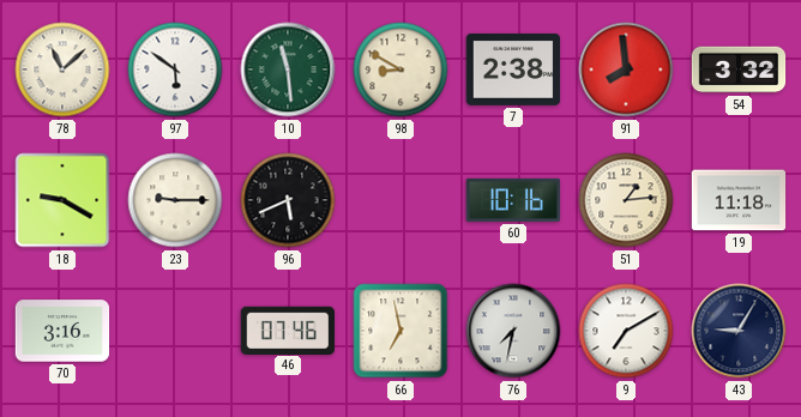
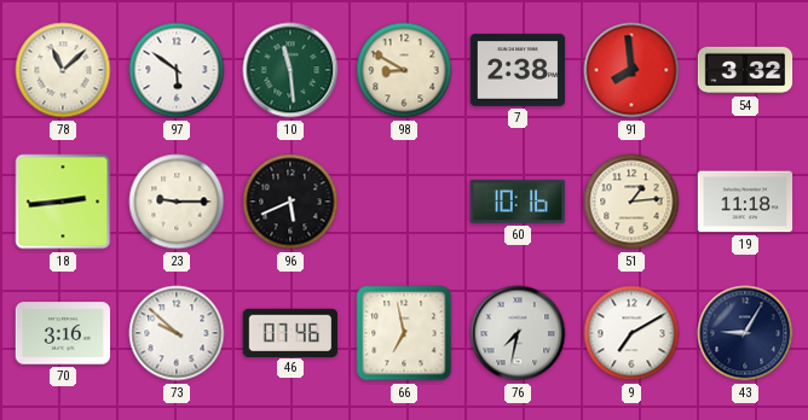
18: 9:20 -> 2:44 (63, 202)
73: none -> 9:52 (177, 333)
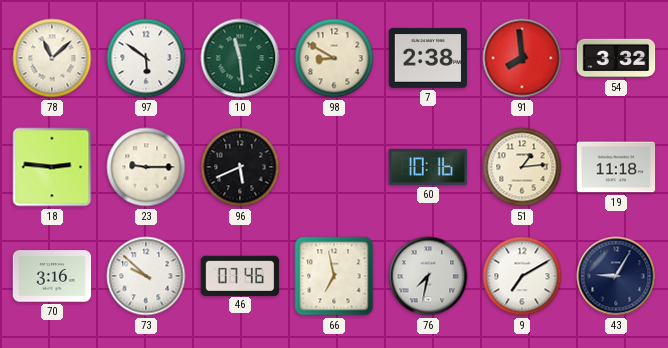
18: 2:44 -> 2:46 (52, 167)
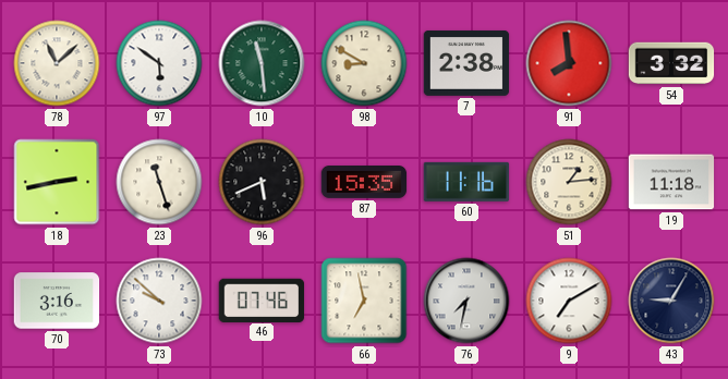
18: 2:46 -> 2:43 (57, 182)
23: 9:15 -> 11:27 (159, 182)
87: none -> 15:35 (364, 183)
60: 10:16 -> 11:16 (466, 182)
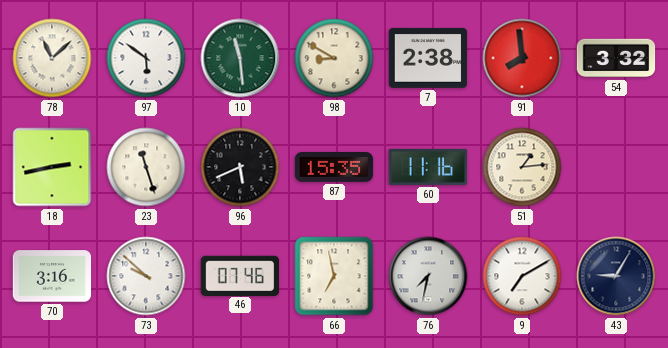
19: 11:18 -> none (671, 182)
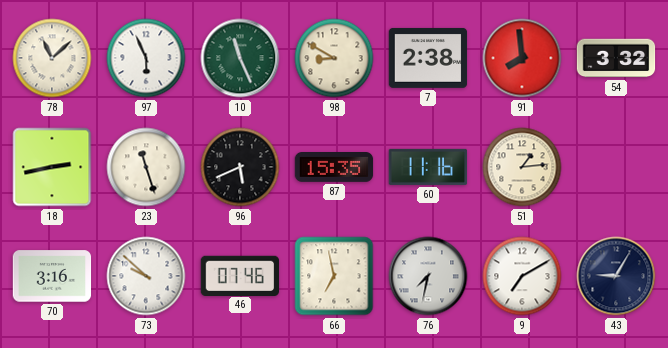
97: 5:51 -> 5:56 (146, 58)
10: 11:29 -> 11:26 (240, 58)
